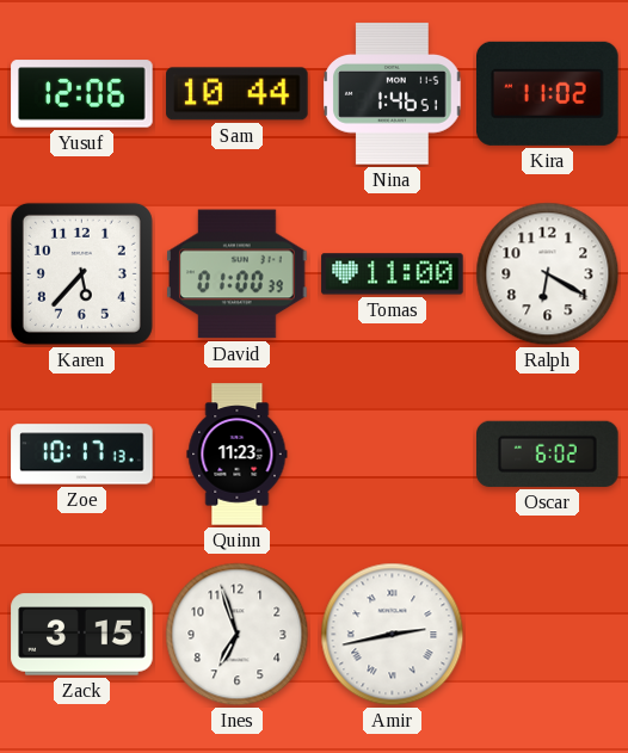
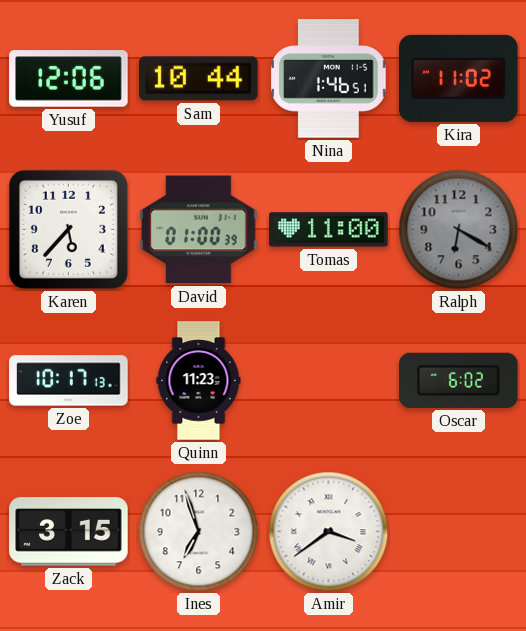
Ralph dial: white -> grey (459, 230)
Amir: 2:43 -> 3:39 (329, 532)
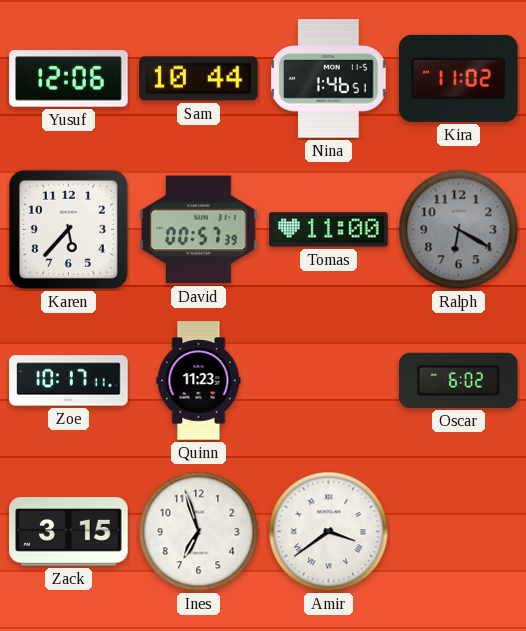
David: 01:00 -> 00:57 (199, 230)
Zoe: 10:17:13 -> 10:17:11 (69, 381)
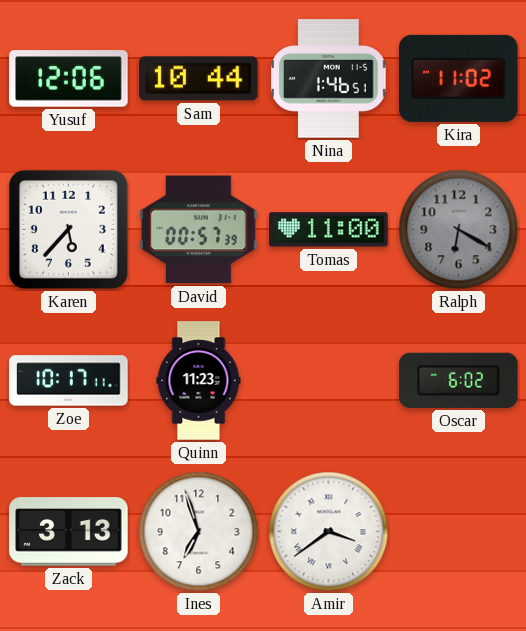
Zack: 3:15 -> 3:13 (69, 532)
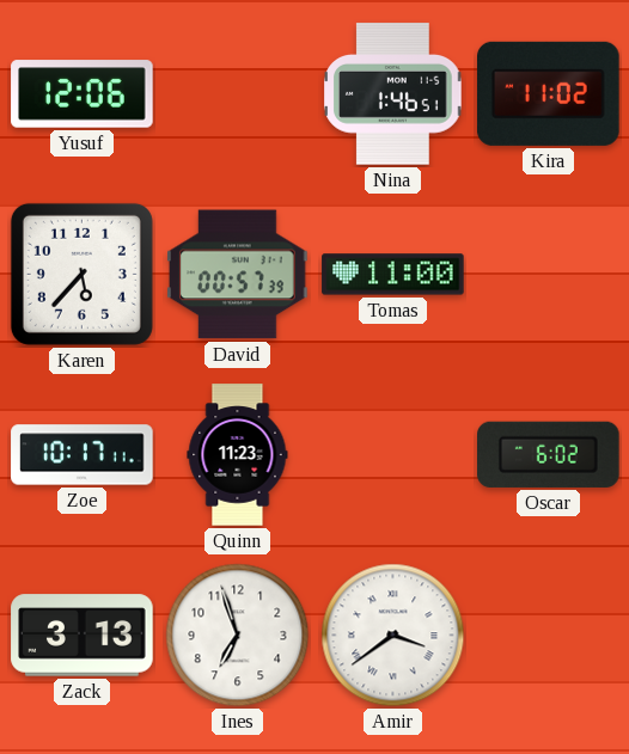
Sam: 10:44 -> none (199, 79)
Ralph: 6:20 -> none (459, 230)
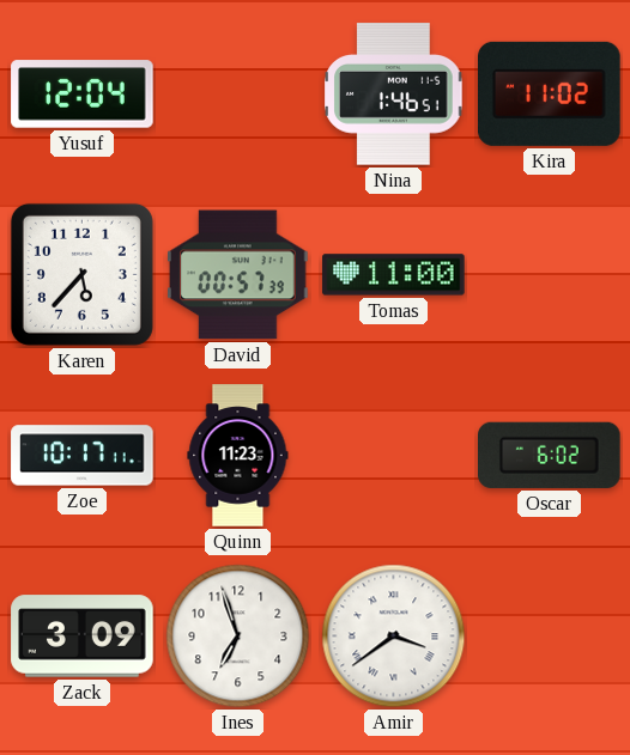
Yusuf: 12:06 -> 12:04 (83, 95)
Zack: 3:13 -> 3:09 (83, 637)
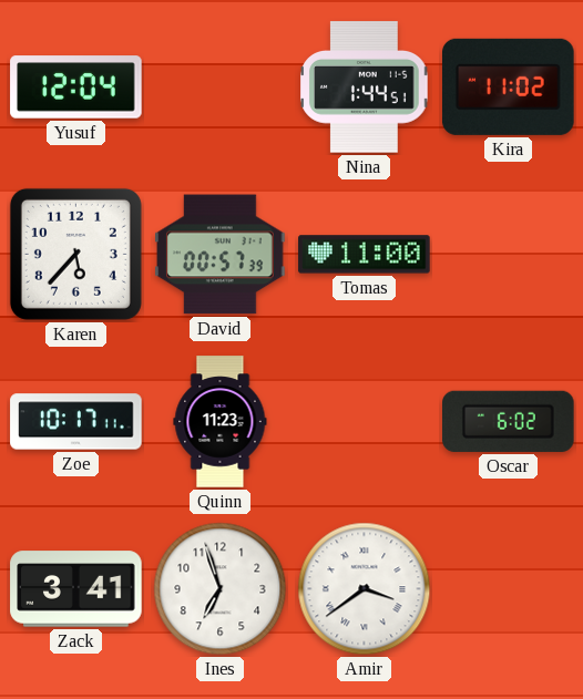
Nina: 1:46 -> 1:44 (365, 88)
Zack: 3:09 -> 3:41 (76, 589)
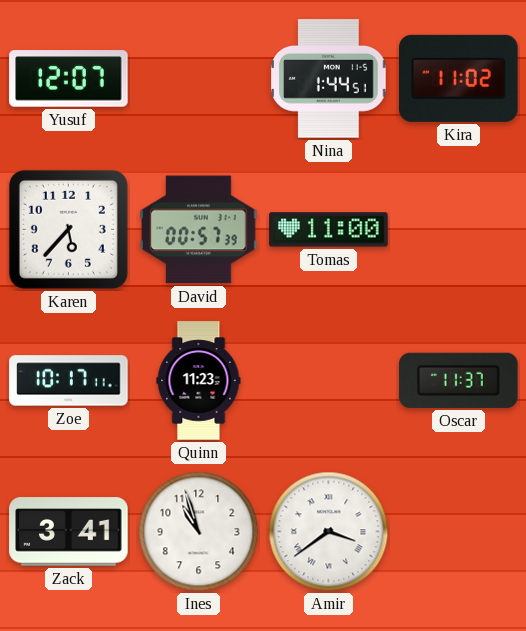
Yusuf: 12:04 -> 12:07 (69, 79)
Oscar: 6:02 -> 11:37 (459, 380)
Ines: 6:57 -> 10:57 (199, 532)
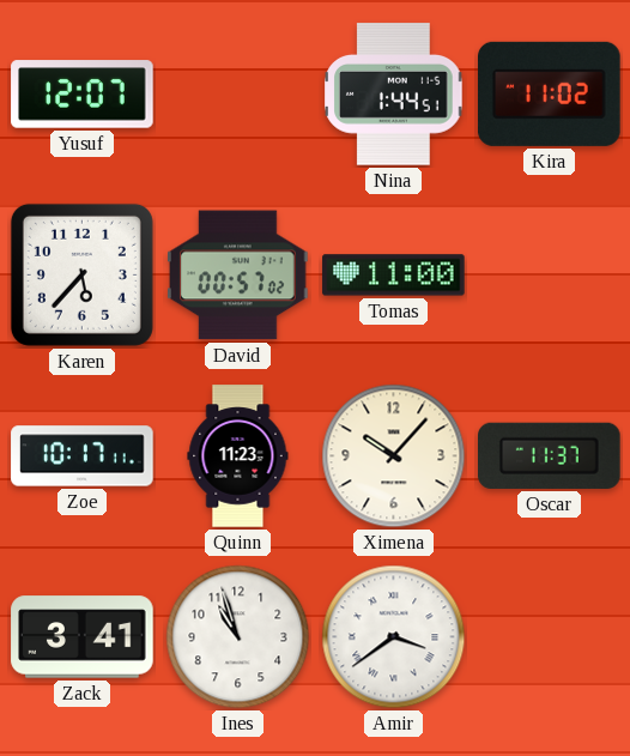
David: 00:57:39 -> 00:57:02 (238, 276)
Ximena: none -> 10:07 (394, 456)
